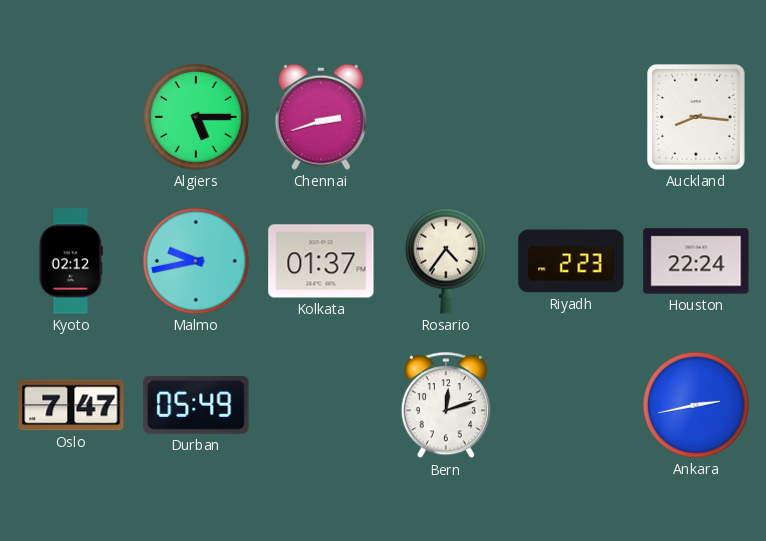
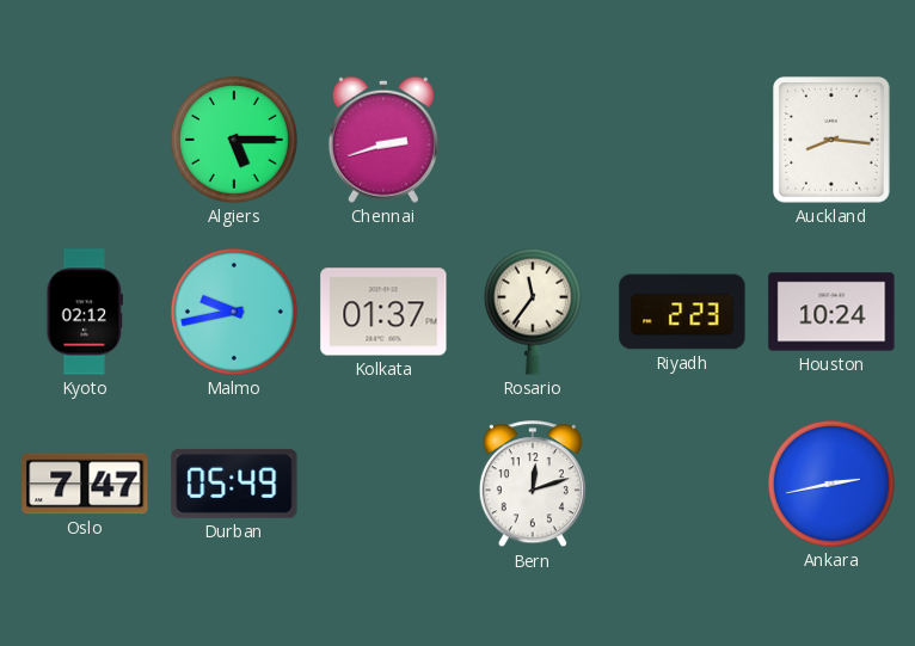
Rosario: 4:36 -> 11:36 (533, 312)
Houston: 22:24 -> 10:24 (831, 312)
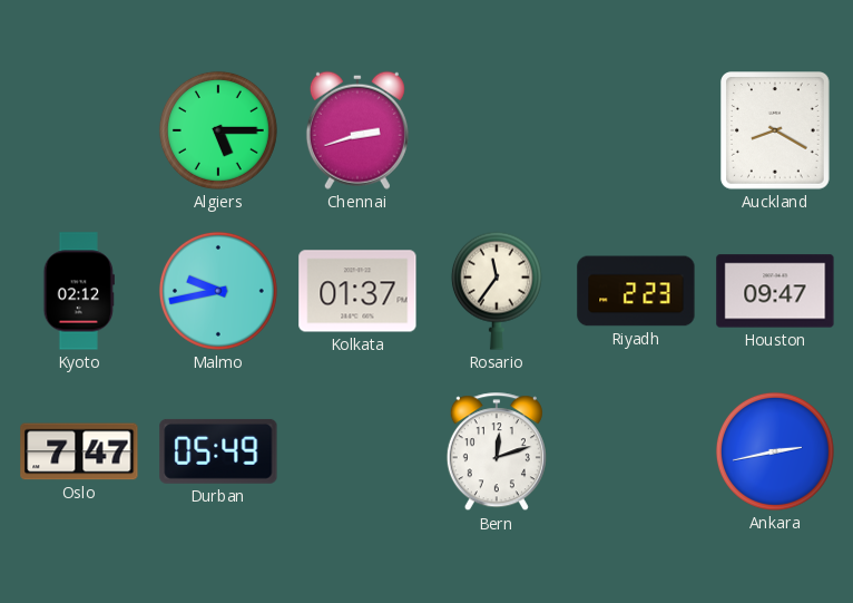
Auckland: 8:16 -> 8:20 (776, 130)
Houston: 10:24 -> 09:47 (775, 291)
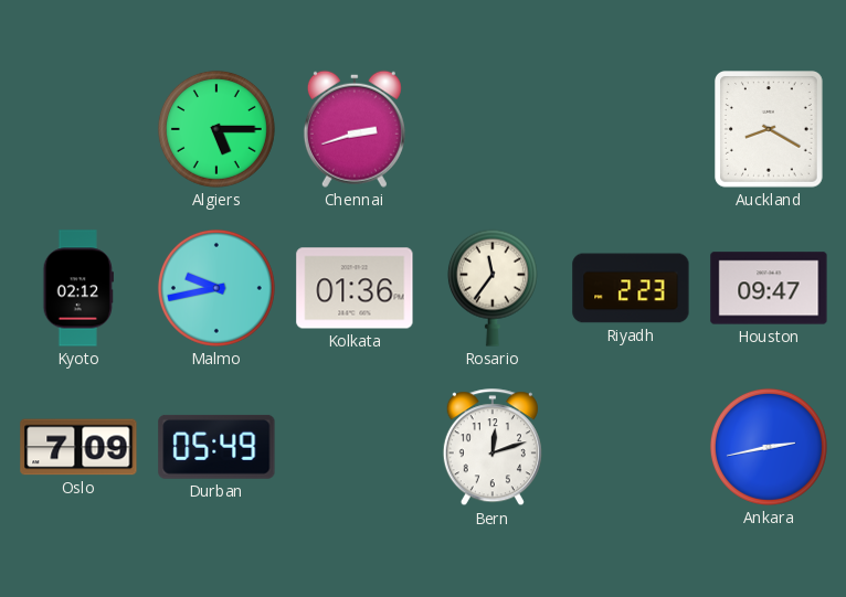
Kolkata: 01:37 -> 01:36 (355, 288)
Oslo: 7:47 -> 7:09 (78, 447)
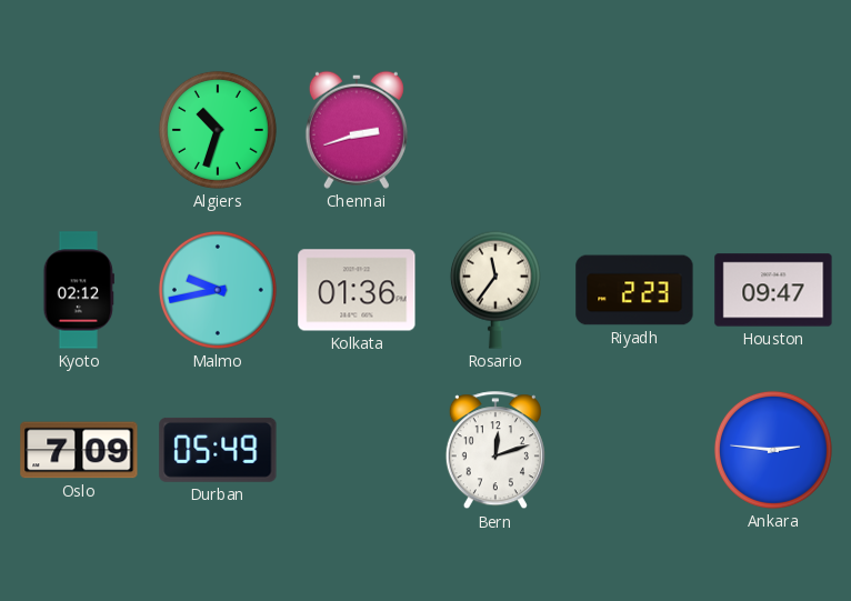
Algiers: 5:15 -> 10:33 (218, 130)
Auckland: 8:20 -> none (770, 129)
Ankara: 2:43 -> 2:46 (773, 450)
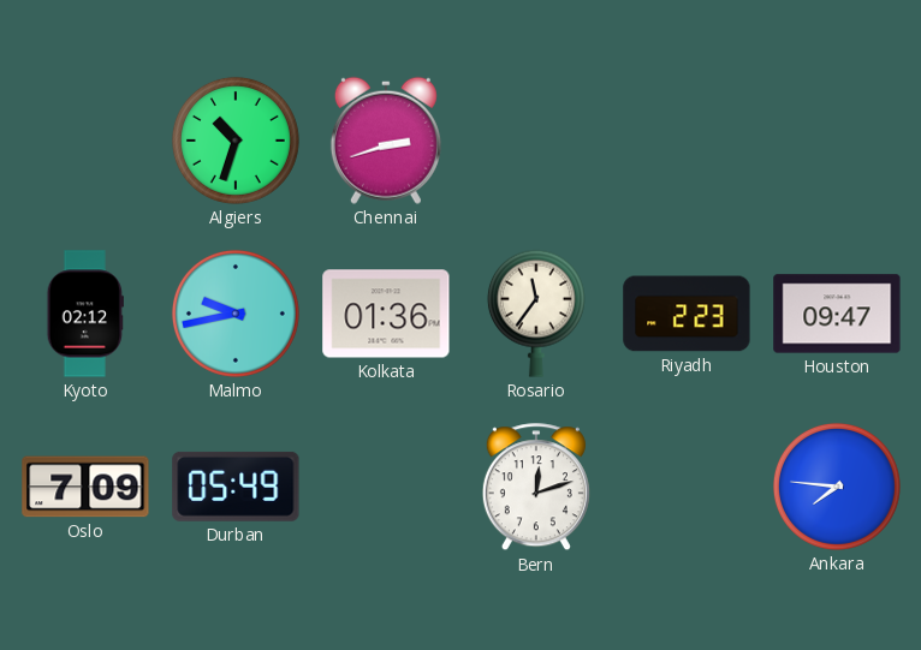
Ankara: 2:46 -> 7:46 (837, 487)
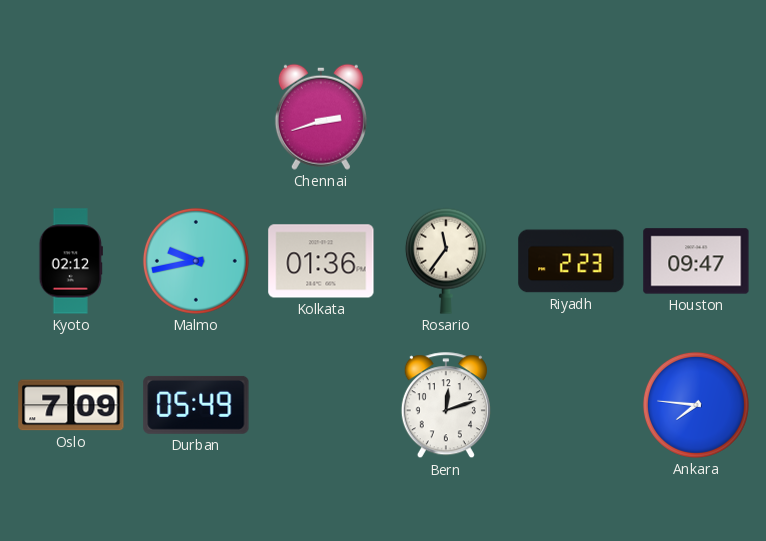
Algiers: 10:33 -> none (236, 141)
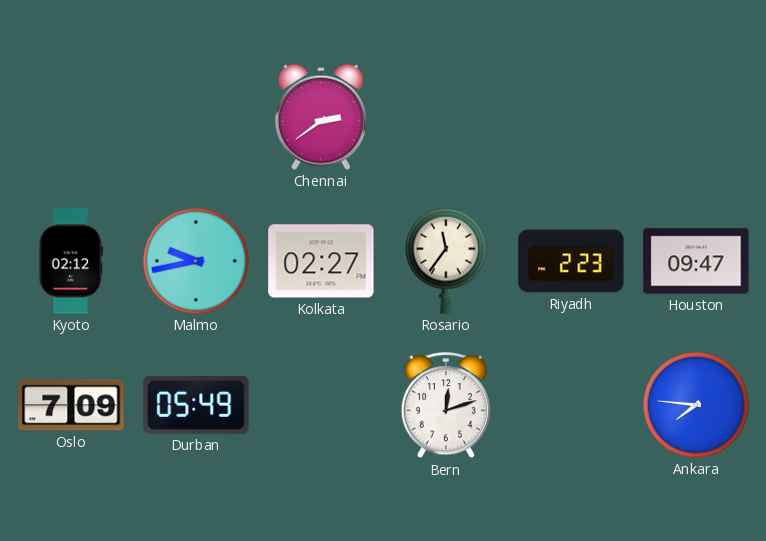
Chennai: 2:42 -> 2:39 (321, 117)
Kolkata: 01:36 -> 02:27 (321, 261)
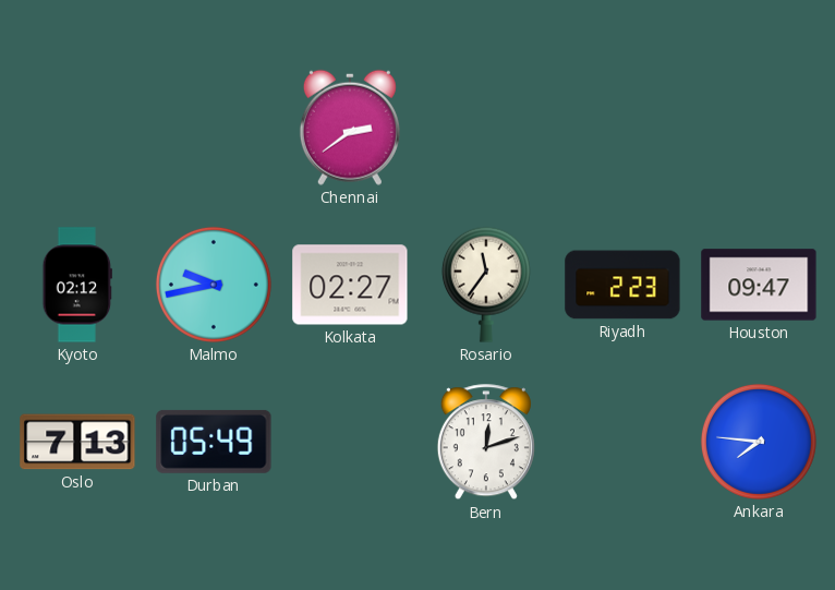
Oslo: 7:09 -> 7:13 (77, 442)
